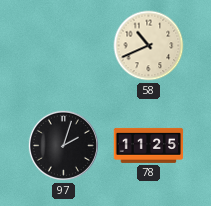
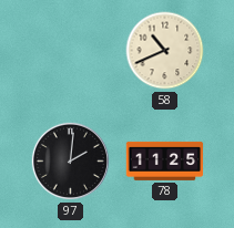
97: 2:03 -> 2:01 (70, 160)
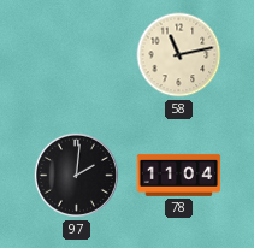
58: 10:41 -> 11:13 (179, 55)
78: 11:25 -> 11:04 (179, 175)
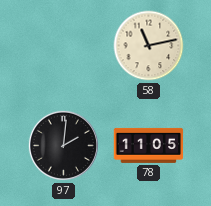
78: 11:04 -> 11:05 (149, 145)
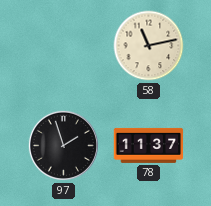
97: 2:01 -> 1:57 (63, 145)
78: 11:05 -> 11:37 (149, 145)
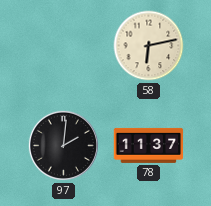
58: 11:13 -> 6:13 (149, 46)
97: 1:57 -> 2:01 (63, 145)
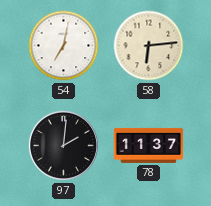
54: none -> 7:02 (64, 46)
58: 6:13 -> 6:14 (149, 46)
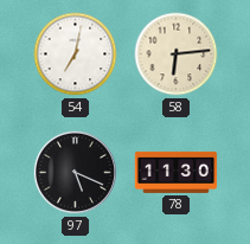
97: 2:01 -> 5:19 (75, 172)
78: 11:37 -> 11:30 (177, 172)
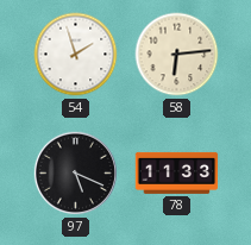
54: 7:02 -> 1:57 (76, 55)
78: 11:30 -> 11:33 (177, 172)
